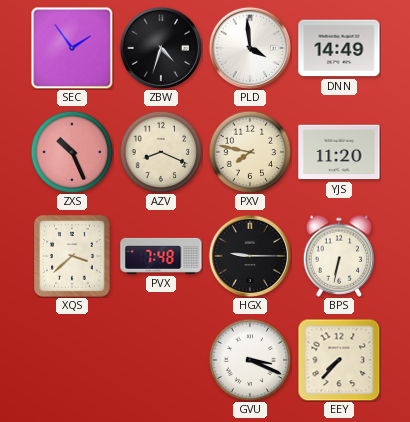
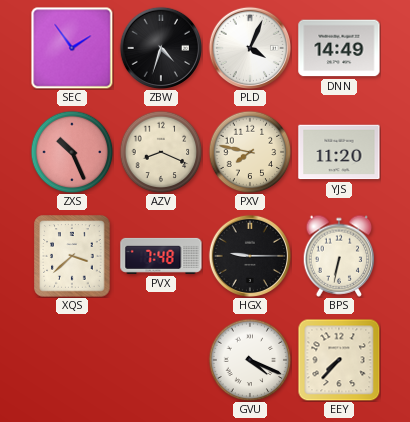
PLD: 3:59 -> 4:04 (249, 47)
GVU: 3:19 -> 4:19 (250, 360)
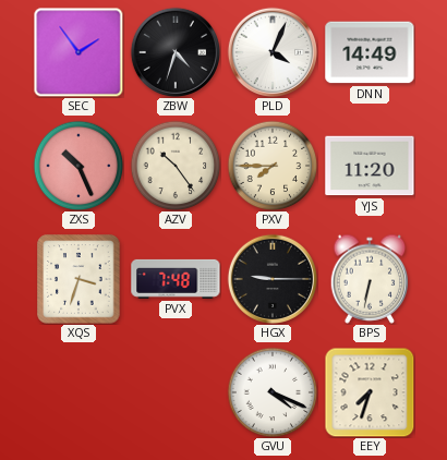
AZV: 8:19 -> 10:24 (176, 166)
PXV: 7:47 -> 7:45 (273, 166)
XQS: 3:38 -> 3:33 (78, 279)
EEY: 7:37 -> 7:33 (370, 392)
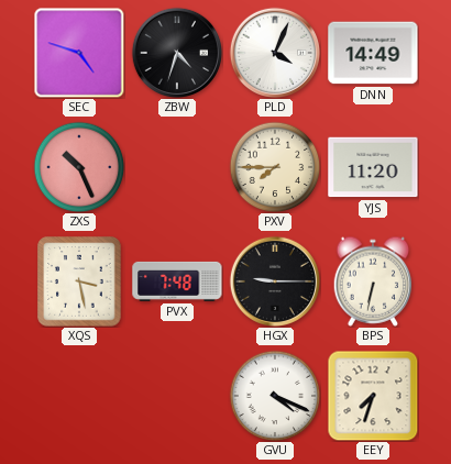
SEC: 1:54 -> 4:48 (79, 53)
AZV: 10:24 -> none (176, 166)
XQS: 3:33 -> 3:28 (79, 281)
